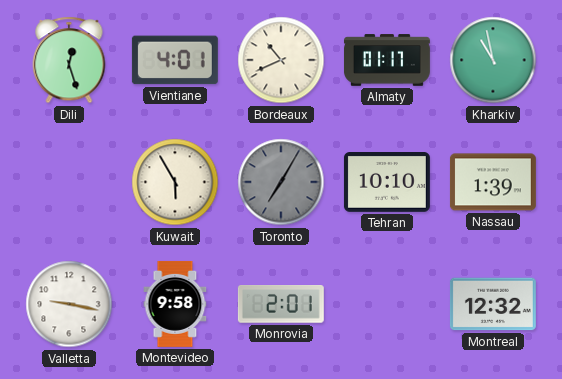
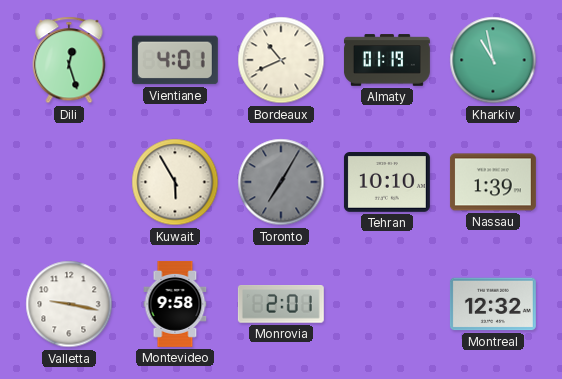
Almaty: 01:17 -> 01:19 (387, 60)
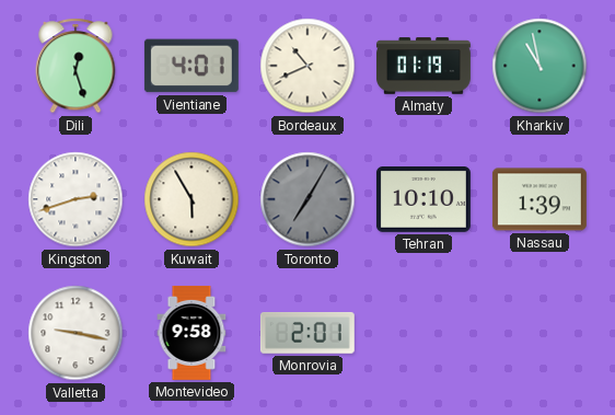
Kingston: none -> 2:42 (76, 199)
Montreal: 12:32 -> none (493, 304)
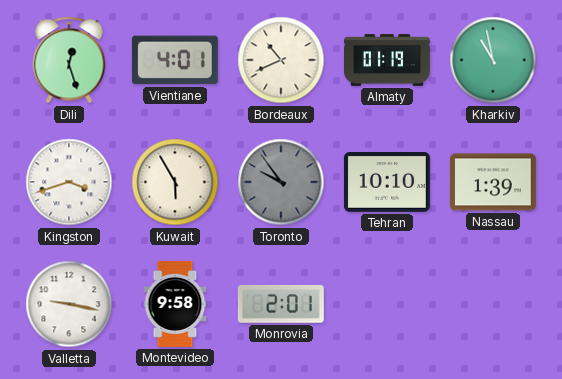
Kingston: 2:42 -> 3:42 (69, 182)
Toronto: 7:05 -> 9:54 (281, 182)
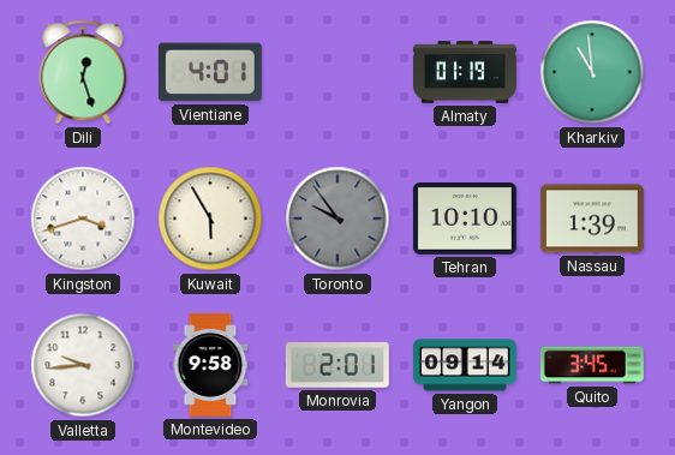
Bordeaux: 10:41 -> none (281, 60)
Kharkiv: 10:58 -> 10:59 (592, 72)
Valletta: 9:17 -> 9:44 (83, 365)
Yangon: none -> 09:14 (465, 365)
Quito: none -> 3:45 (592, 365)
